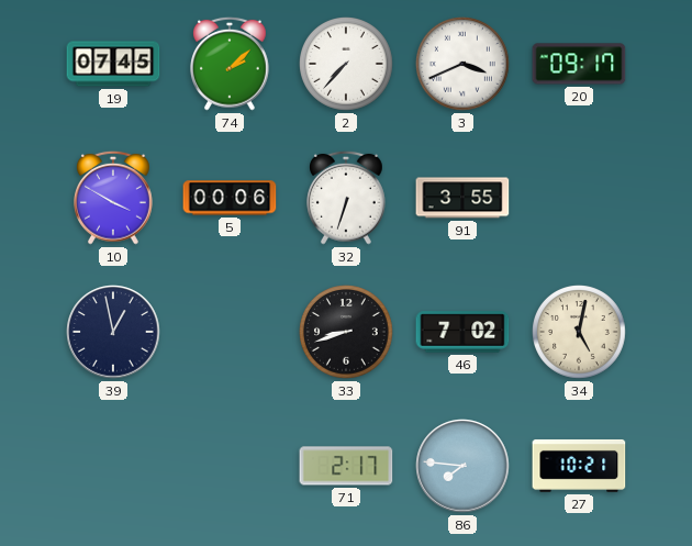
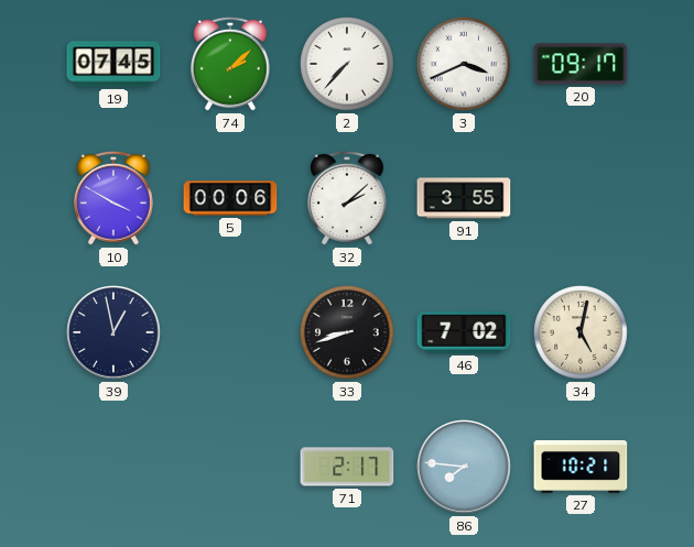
32: 6:33 -> 2:08 (348, 198)
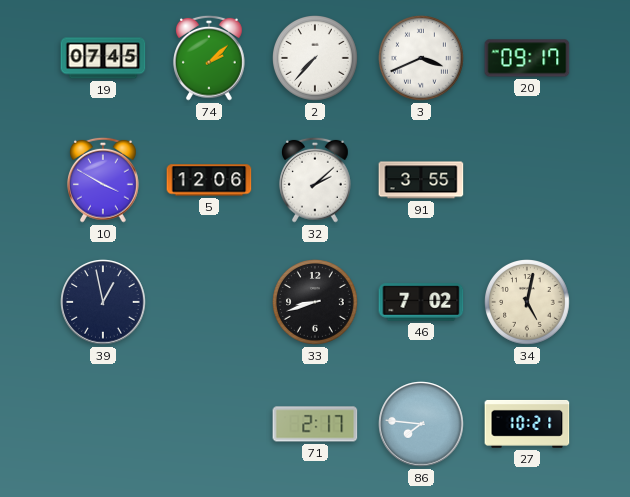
5: 00:06 -> 12:06 (209, 180)
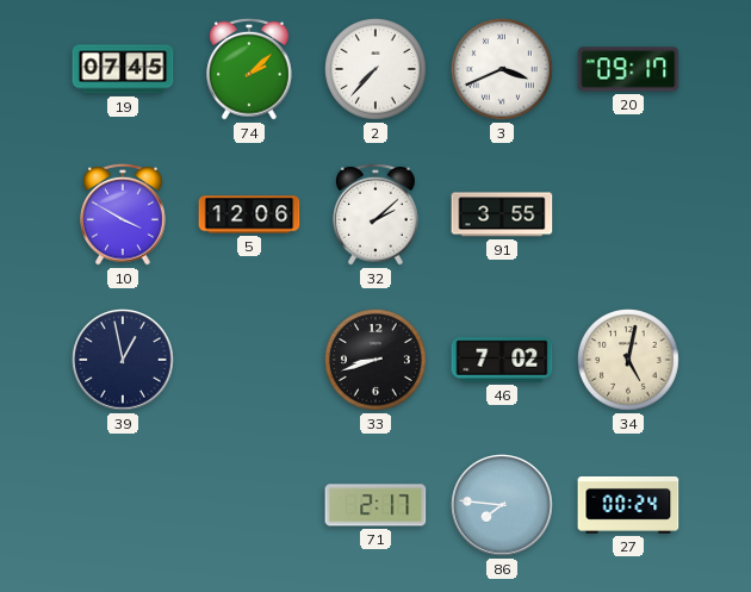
27: 10:21 -> 00:24 (628, 505)
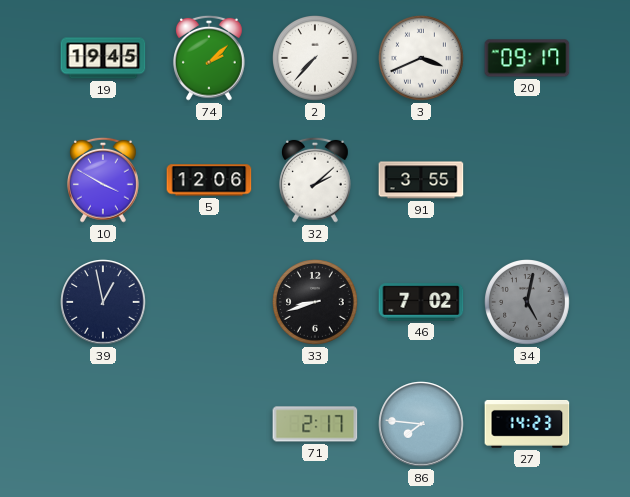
19: 07:45 -> 19:45 (103, 58)
34 dial: cream -> grey (528, 303)
27: 00:24 -> 14:23 (527, 424)
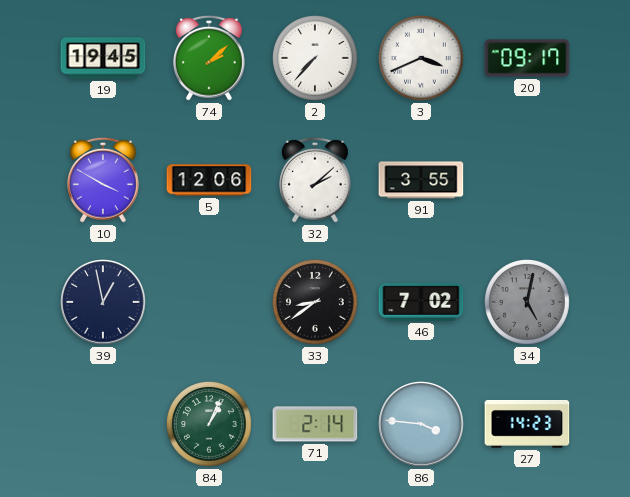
33: 8:42 -> 8:39 (316, 303)
84: none -> 1:04 (210, 425)
71: 2:17 -> 2:14 (315, 424)
86: 7:46 -> 3:46 (421, 424)
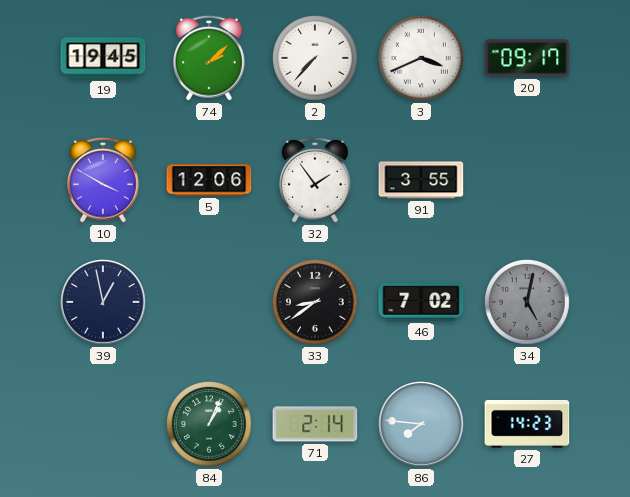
32: 2:08 -> 1:54 (316, 180)
86: 3:46 -> 7:46 (421, 424)
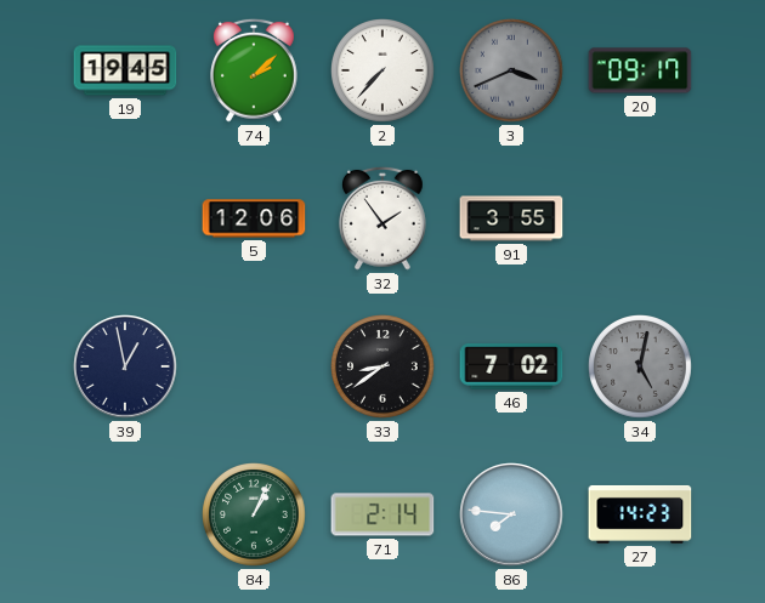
3 dial: white -> grey (512, 72)
10: 3:50 -> none (104, 180)
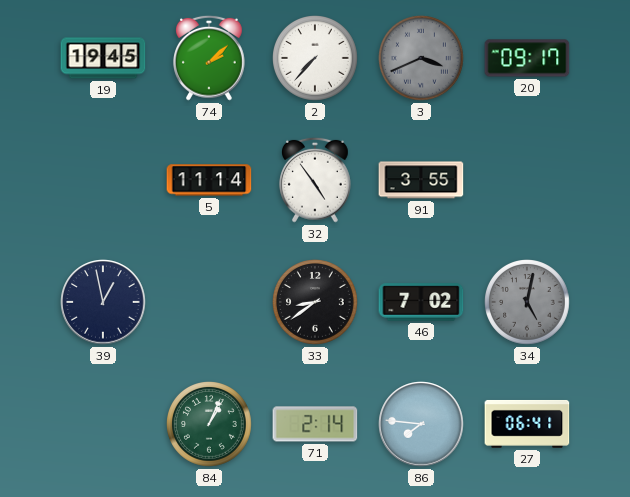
5: 12:06 -> 11:14 (209, 180)
32: 1:54 -> 4:54 (316, 180)
27: 14:23 -> 06:41 (527, 424)
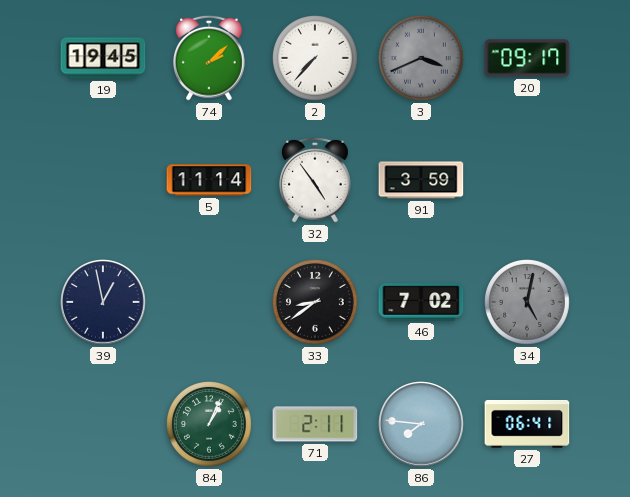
91: 3:55 -> 3:59 (421, 180)
71: 2:14 -> 2:11 (315, 424)
